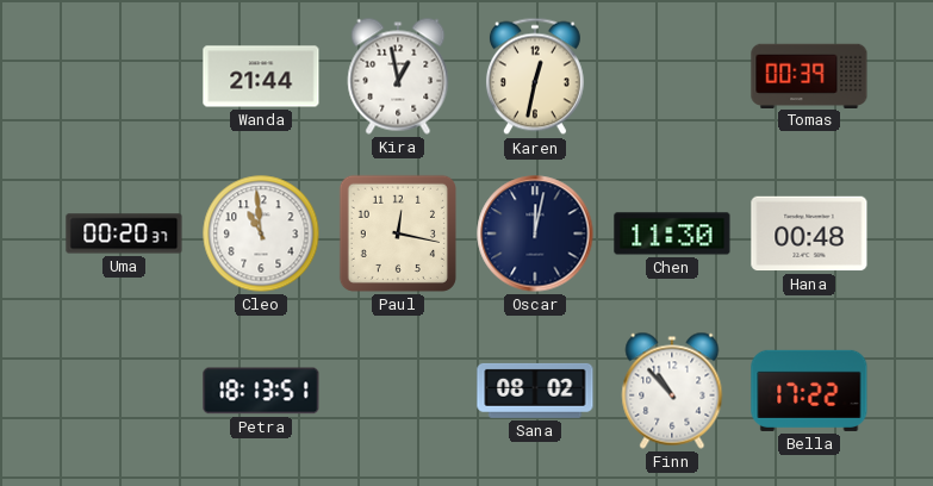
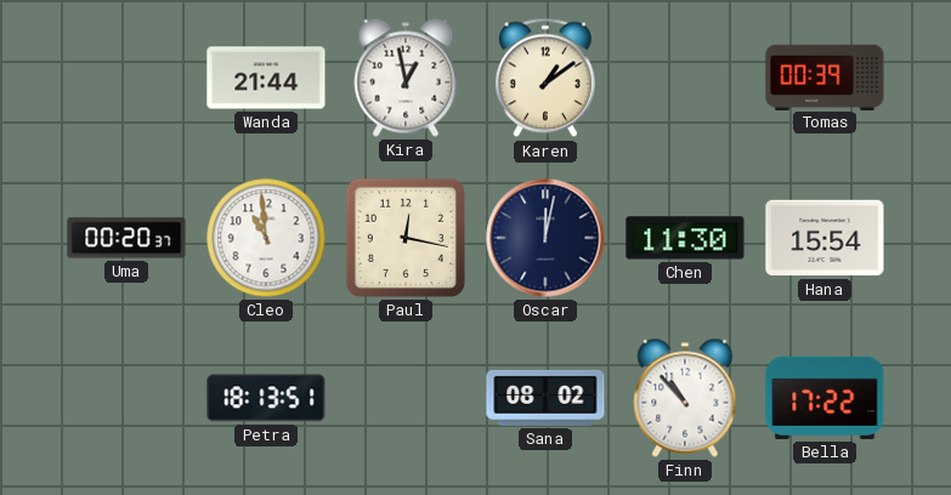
Karen: 12:32 -> 1:09 (545, 78)
Hana: 00:48 -> 15:54 (825, 238)
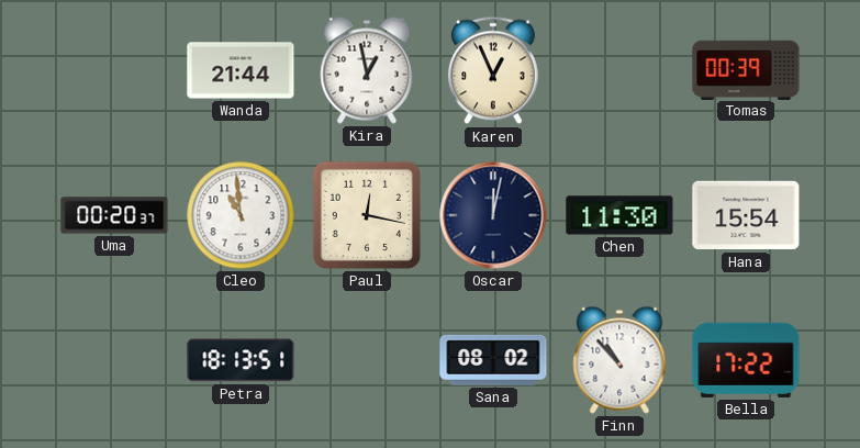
Karen: 1:09 -> 12:56 (493, 70)
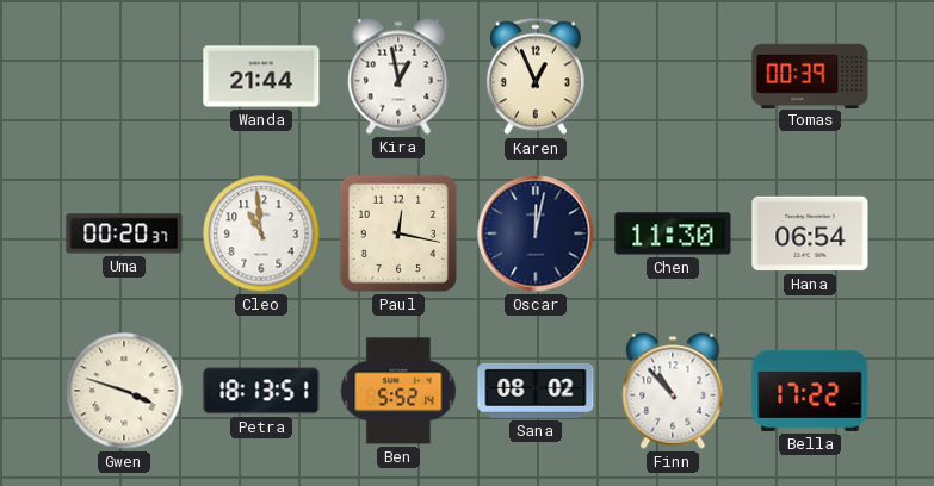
Hana: 15:54 -> 06:54 (810, 233)
Gwen: none -> 3:48 (124, 391)
Ben: none -> 5:52 (398, 391)
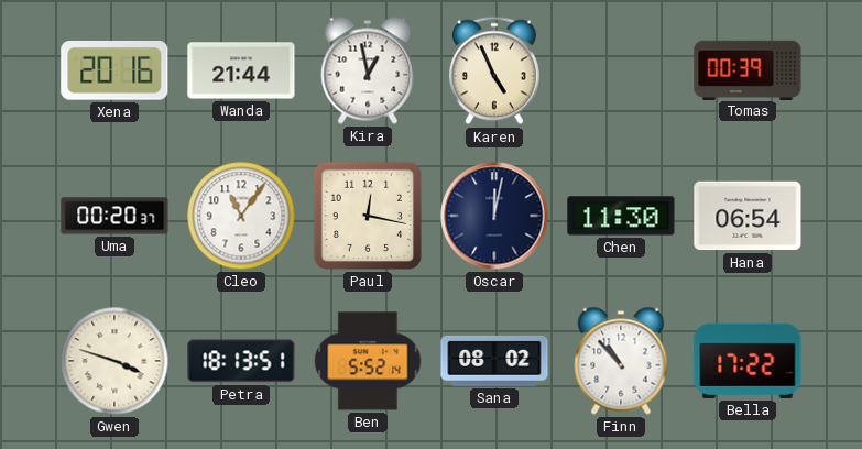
Xena: none -> 20:16 (114, 70)
Karen: 12:56 -> 4:56 (494, 70)
Cleo: 10:59 -> 11:06 (241, 216)
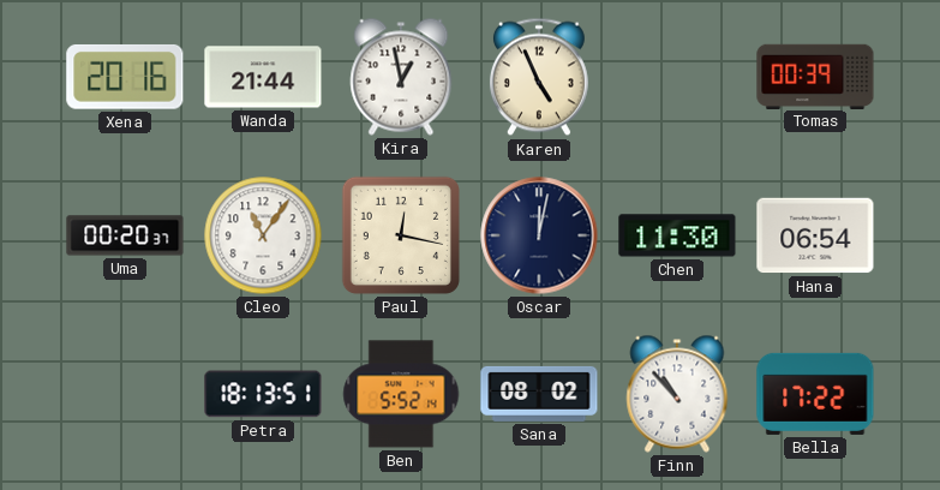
Gwen: 3:48 -> none (114, 361)
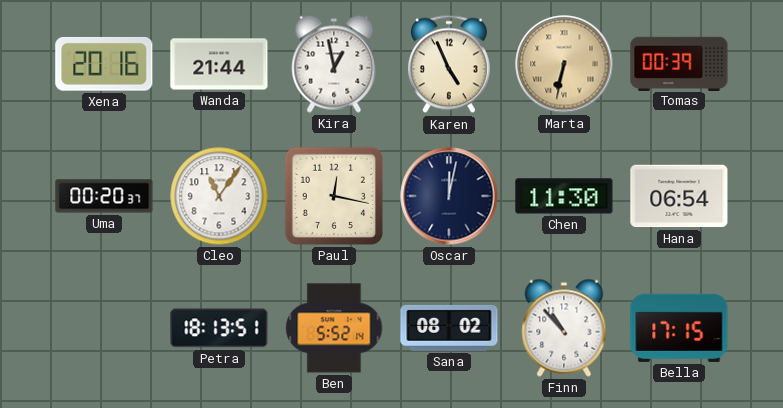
Marta: none -> 6:32 (564, 64)
Bella: 17:22 -> 17:15 (679, 328)
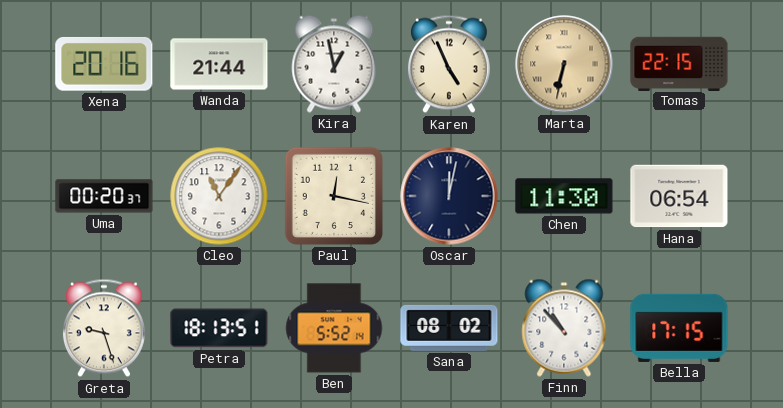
Tomas: 00:39 -> 22:15 (679, 63)
Greta: none -> 9:27 (104, 328)
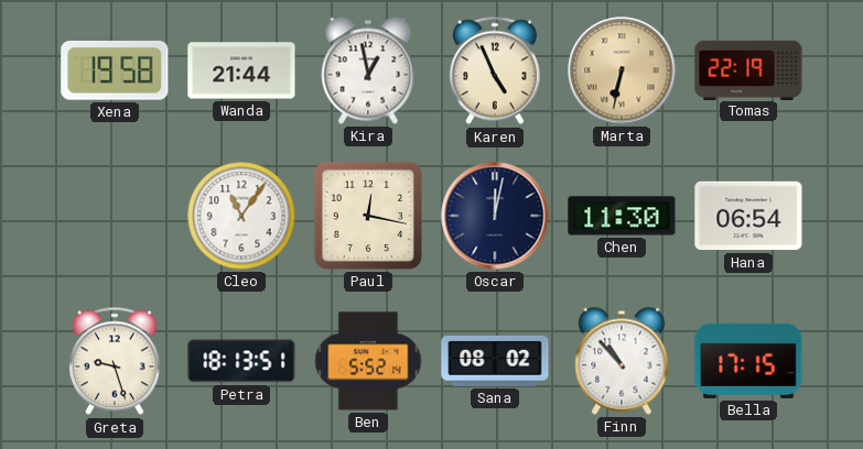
Xena: 20:16 -> 19:58 (115, 70)
Tomas: 22:15 -> 22:19 (748, 69)
Uma: 00:20 -> none (104, 196)
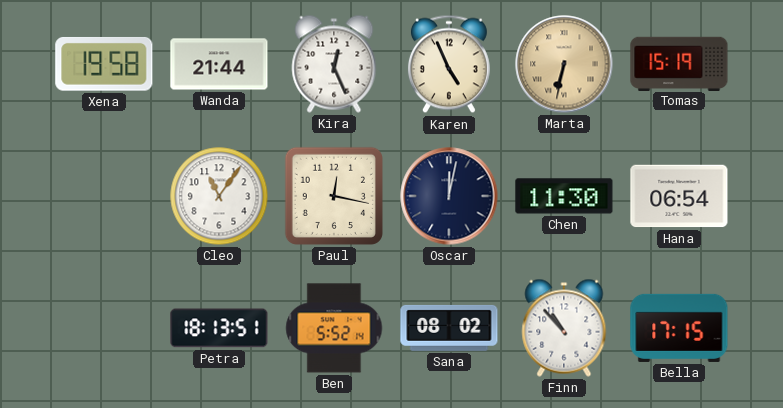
Kira: 12:58 -> 12:26 (334, 64)
Tomas: 22:19 -> 15:19 (679, 63)
Greta: 9:27 -> none (115, 361)
